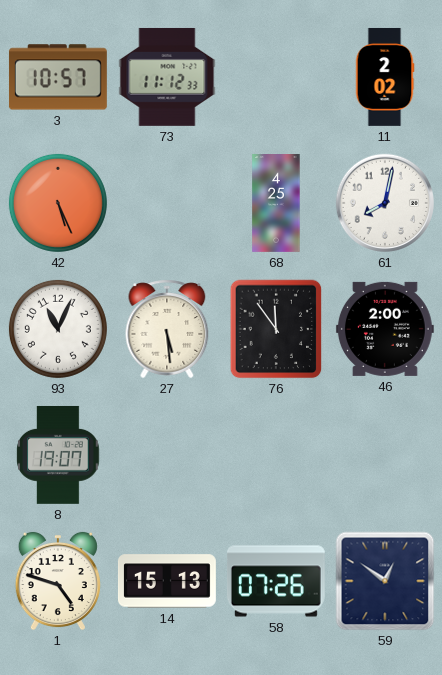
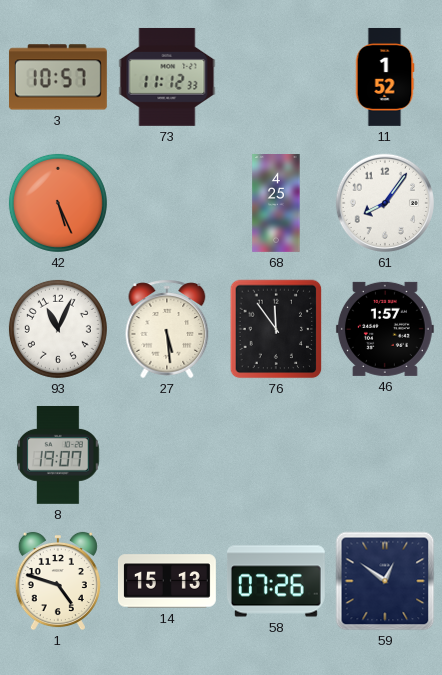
11: 2:02 -> 1:52 (385, 77)
61: 8:02 -> 8:06 (385, 203)
46: 2:00 -> 1:57 (385, 329)
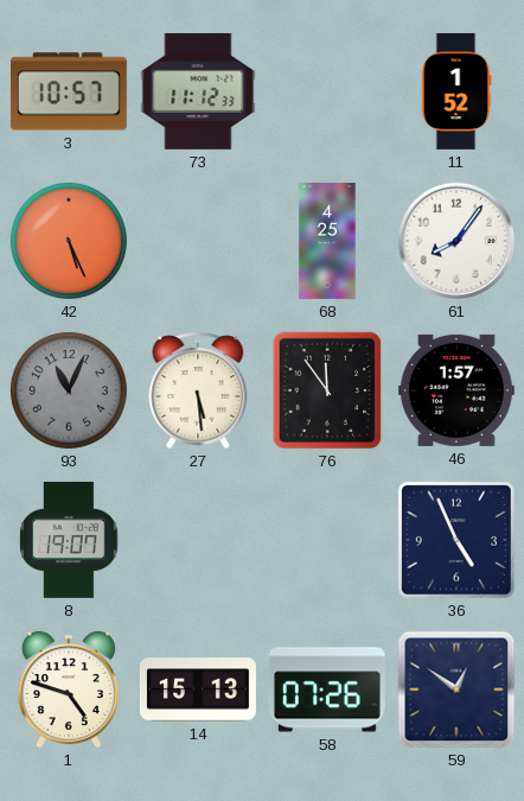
93 dial: white -> grey (69, 390)
36: none -> 4:56 (456, 540)
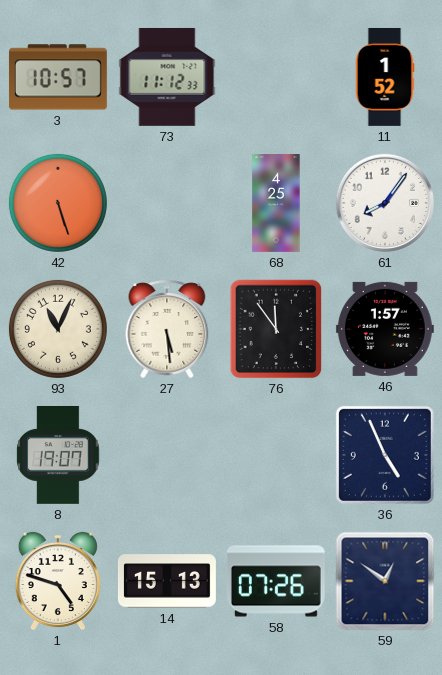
42: 5:26 -> 5:27 (58, 203)
93 dial: grey -> cream (58, 329)
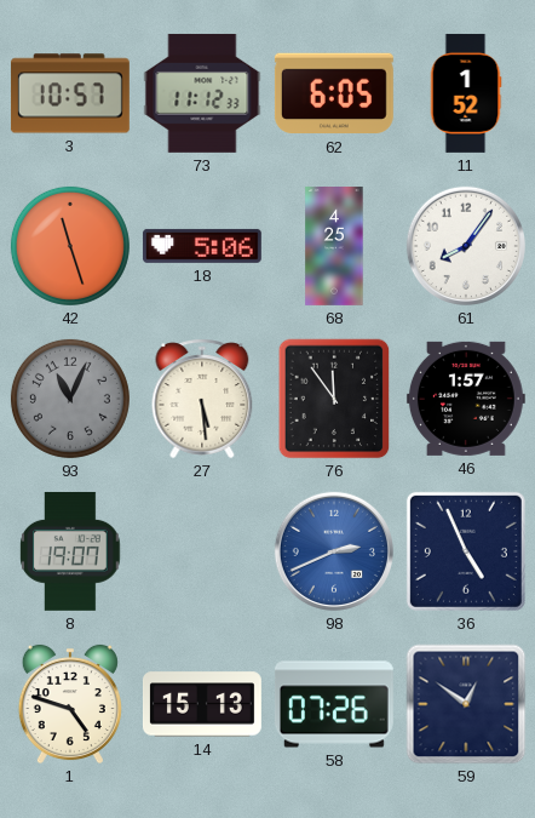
62: none -> 6:05 (334, 93)
42: 5:27 -> 11:27 (70, 246)
18: none -> 5:06 (202, 246)
93 dial: cream -> grey (70, 399)
98: none -> 2:41 (334, 551)
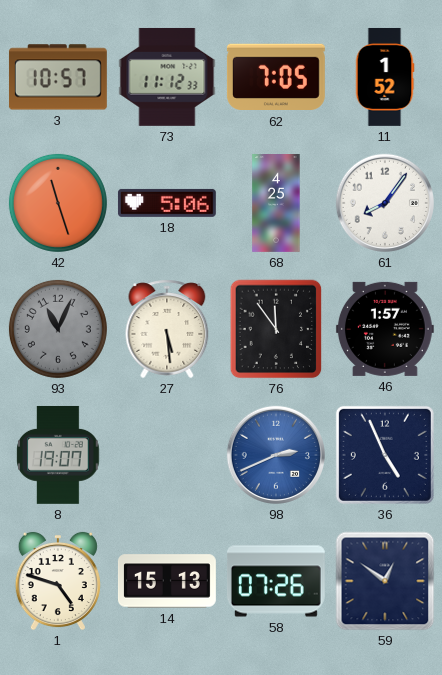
62: 6:05 -> 7:05 (276, 77)
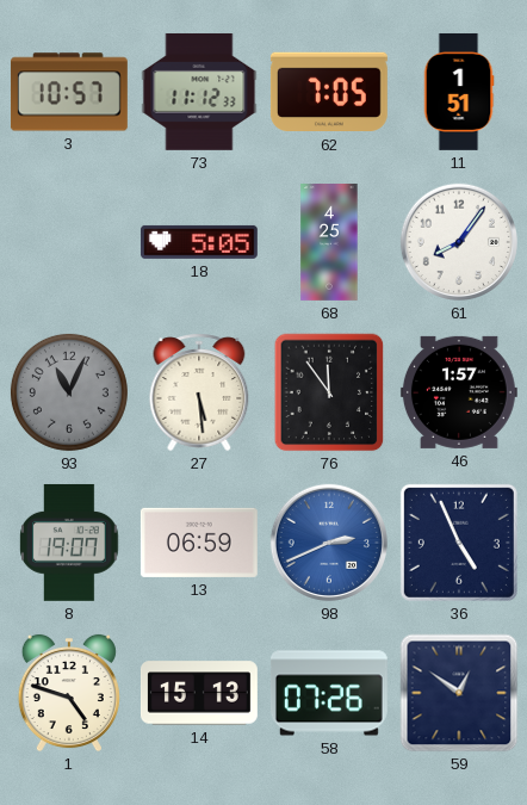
11: 1:52 -> 1:51 (459, 92)
42: 11:27 -> none (58, 203)
18: 5:06 -> 5:05 (199, 242)
13: none -> 06:59 (199, 543)
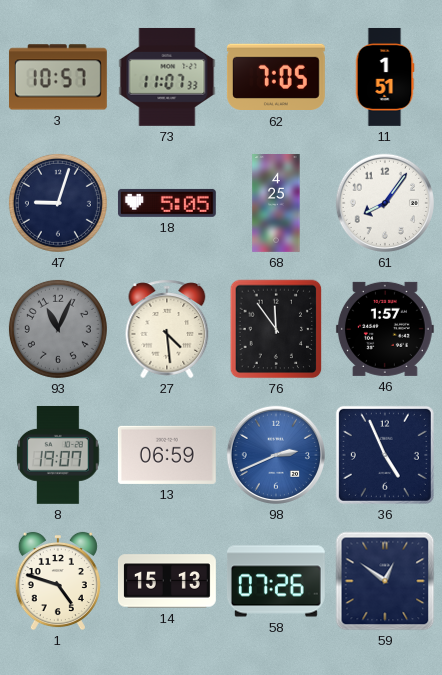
73: 11:12 -> 11:07 (167, 77)
47: none -> 9:03 (58, 203)
27: 5:29 -> 4:29 (167, 329)
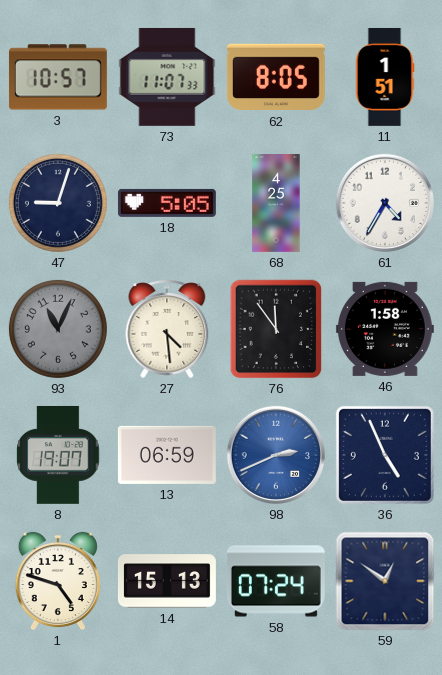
62: 7:05 -> 8:05 (276, 77)
61: 8:06 -> 4:35 (385, 203)
46: 1:57 -> 1:58 (385, 329)
58: 07:26 -> 07:24 (276, 581)
